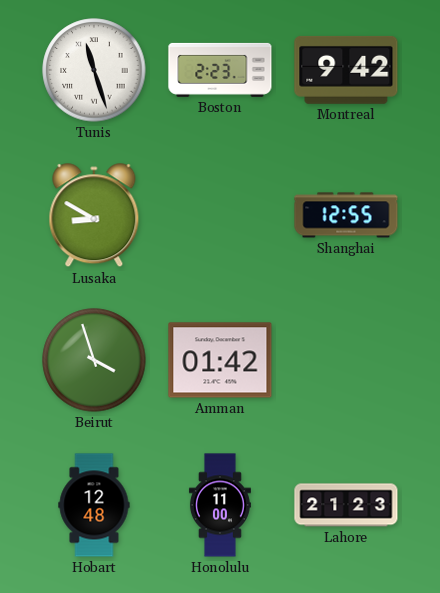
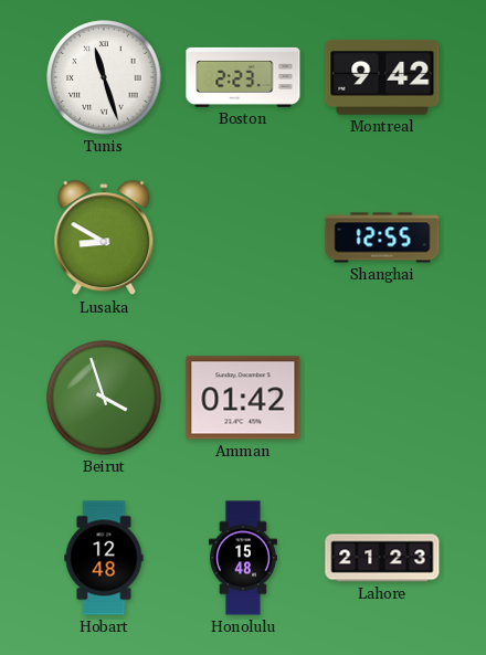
Honolulu: 11:00 -> 15:48 (243, 558)
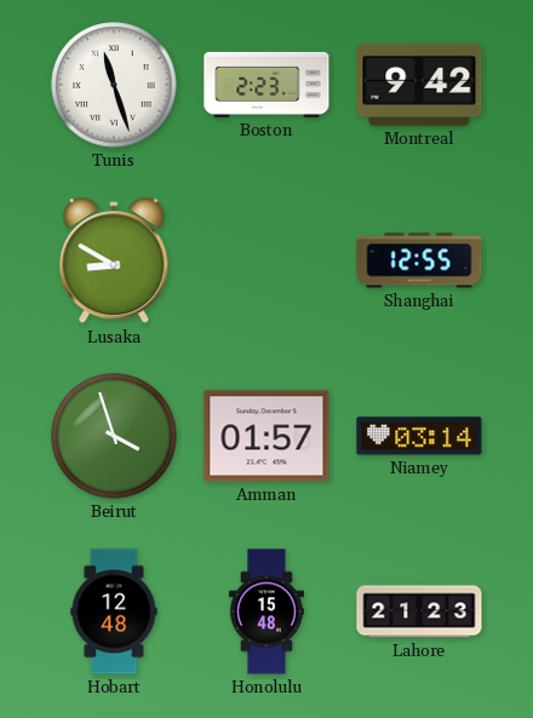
Amman: 01:42 -> 01:57 (266, 436)
Niamey: none -> 03:14 (419, 436)
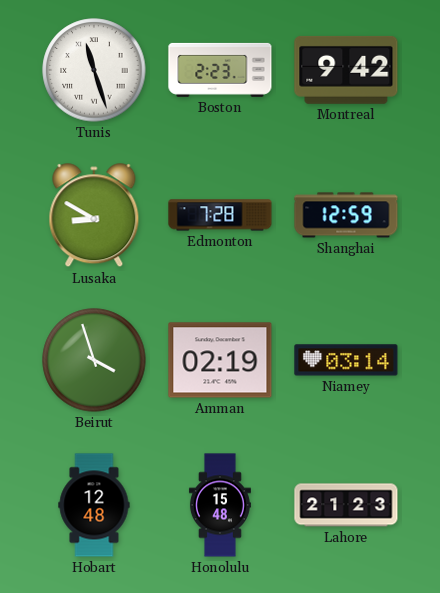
Edmonton: none -> 7:28 (220, 215)
Shanghai: 12:55 -> 12:59 (346, 215)
Amman: 01:57 -> 02:19 (220, 360)
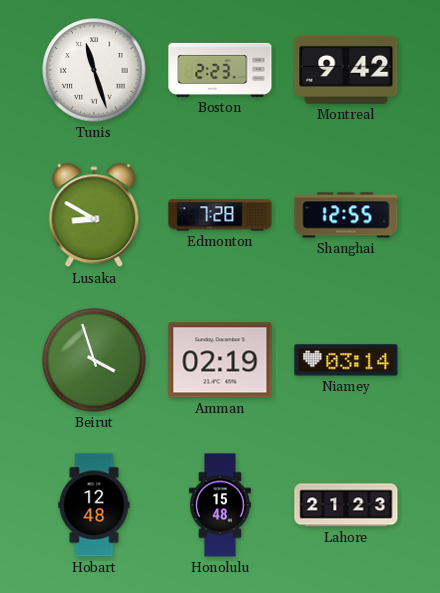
Shanghai: 12:59 -> 12:55 (346, 215)
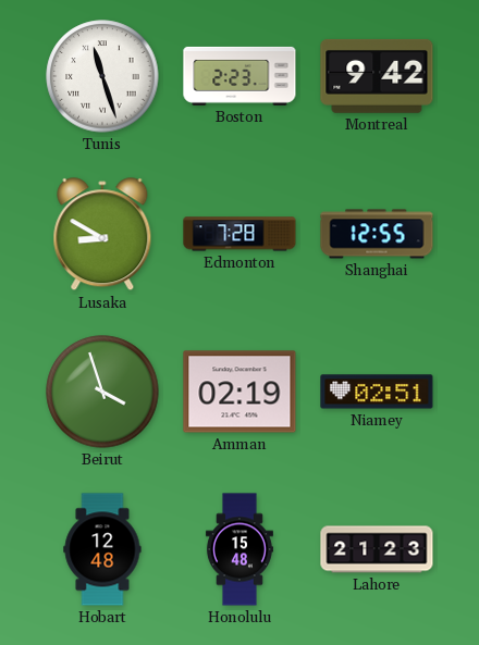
Niamey: 03:14 -> 02:51 (377, 392)
